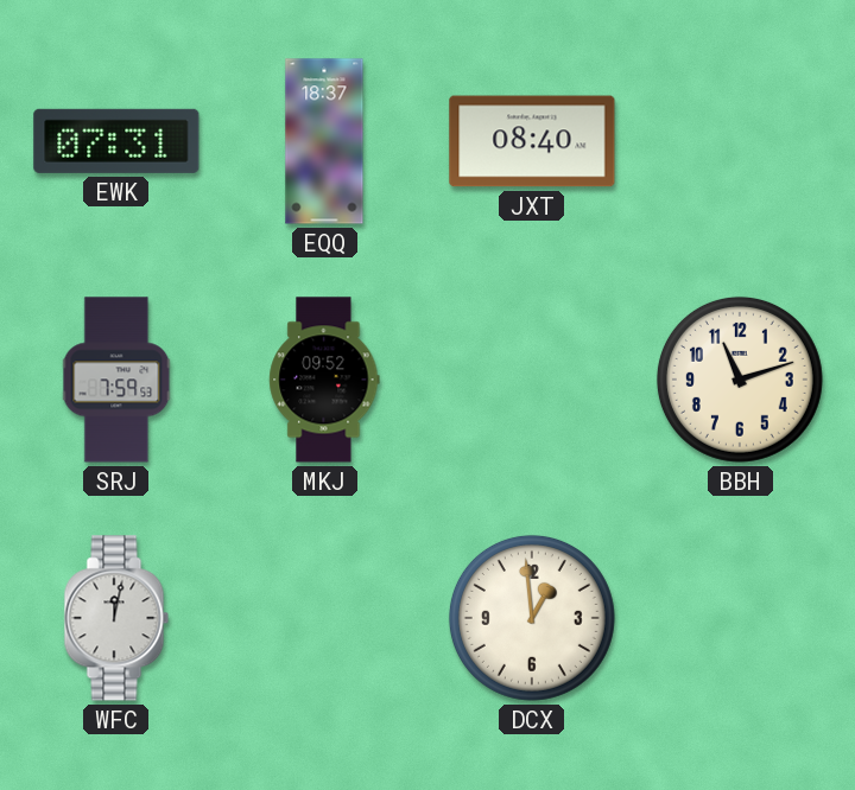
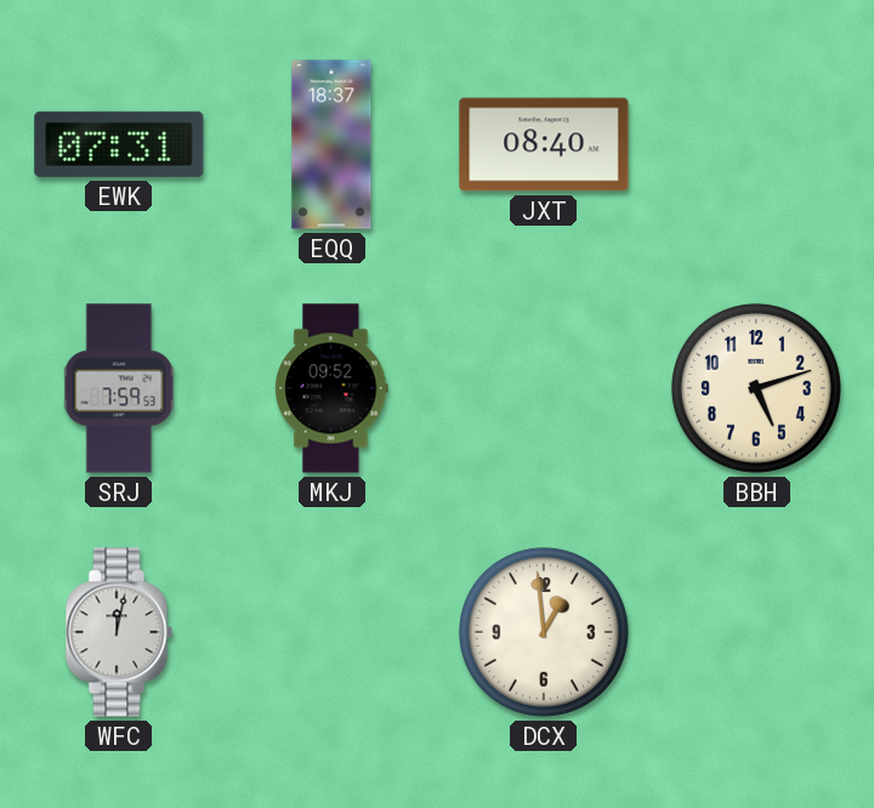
BBH: 11:12 -> 5:12 (756, 388)
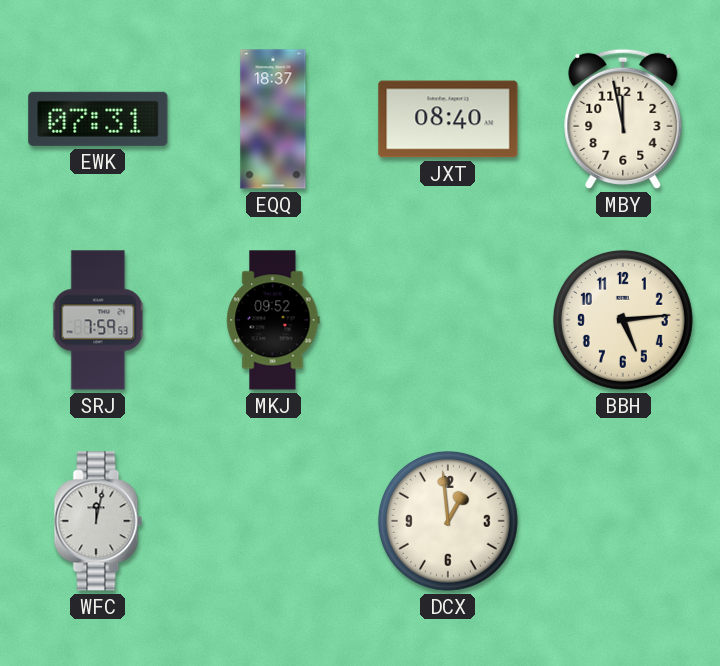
MBY: none -> 11:58 (623, 119)
BBH: 5:12 -> 5:14 (623, 320)
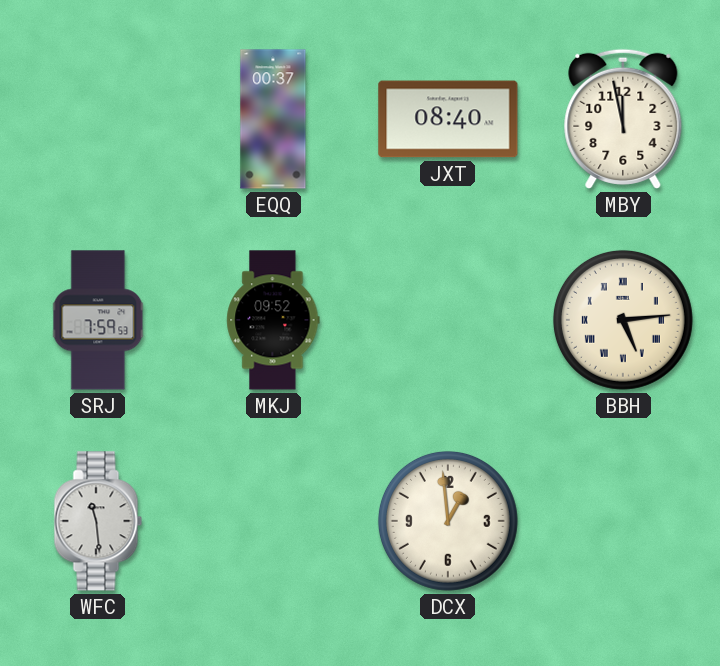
EWK: 07:31 -> none (98, 119)
EQQ: 18:37 -> 00:37 (273, 119)
BBH numerals: Arabic -> Roman (623, 320)
WFC: 12:02 -> 11:29 (98, 521)
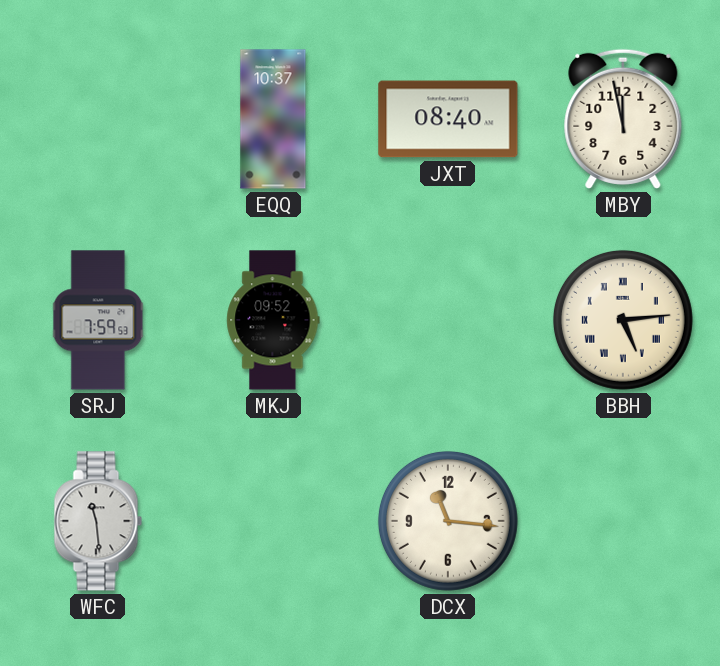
EQQ: 00:37 -> 10:37 (273, 119)
DCX: 12:59 -> 11:16 (448, 521)
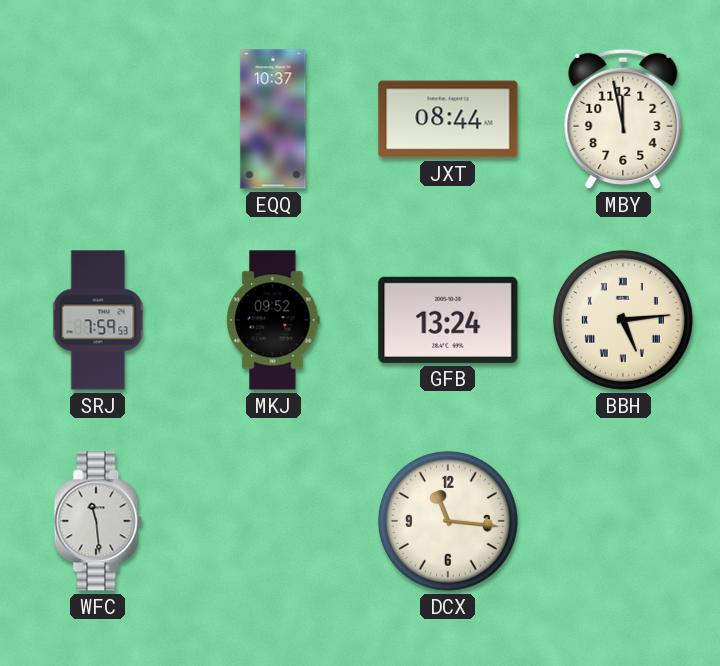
JXT: 08:40 -> 08:44 (448, 119)
GFB: none -> 13:24 (448, 320)
